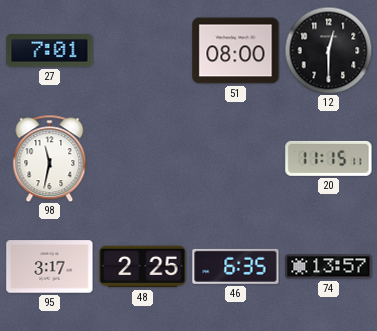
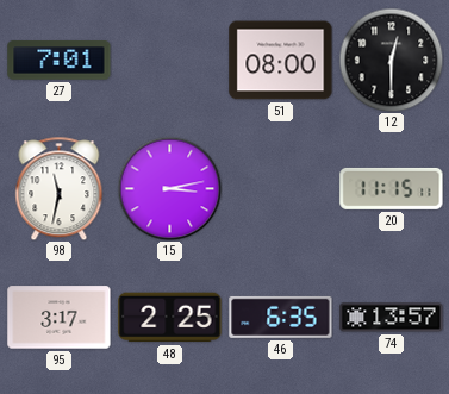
15: none -> 3:13 (169, 188)
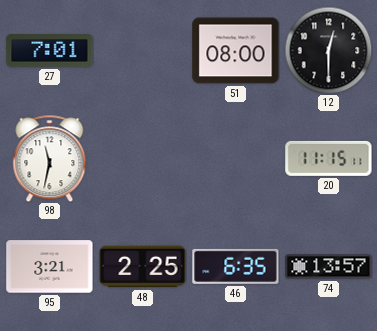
15: 3:13 -> none (169, 188)
95: 3:17 -> 3:21 (50, 267)
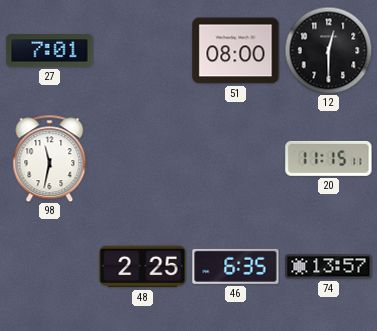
95: 3:21 -> none (50, 267)
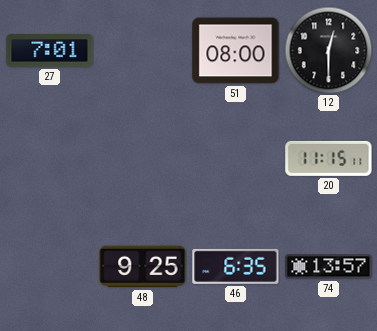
98: 11:32 -> none (50, 158)
48: 2:25 -> 9:25 (143, 267)
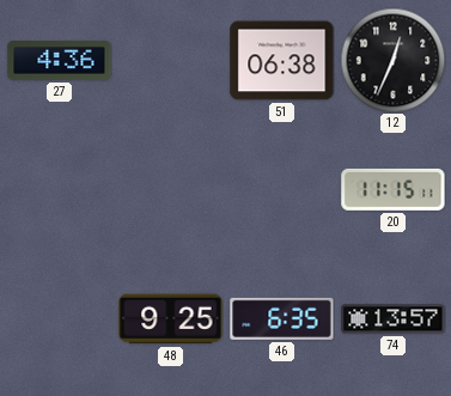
27: 7:01 -> 4:36 (60, 61)
51: 08:00 -> 06:38 (282, 61)
12: 12:30 -> 12:34 (392, 60)
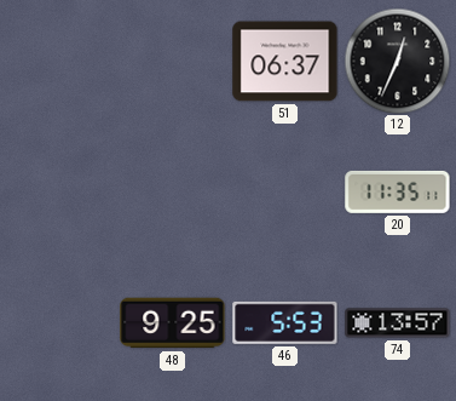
27: 4:36 -> none (60, 61)
51: 06:38 -> 06:37 (285, 62)
20: 11:15 -> 11:35 (398, 191)
46: 6:35 -> 5:53 (285, 322)
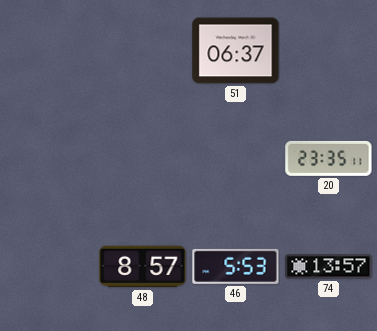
12: 12:34 -> none (397, 61)
20: 11:35 -> 23:35 (329, 158)
48: 9:25 -> 8:57 (143, 267)
